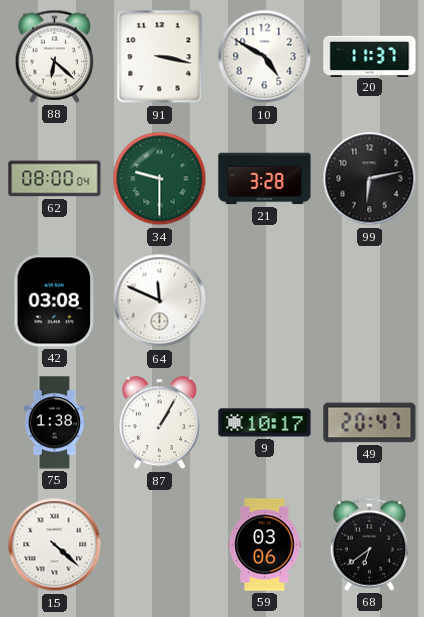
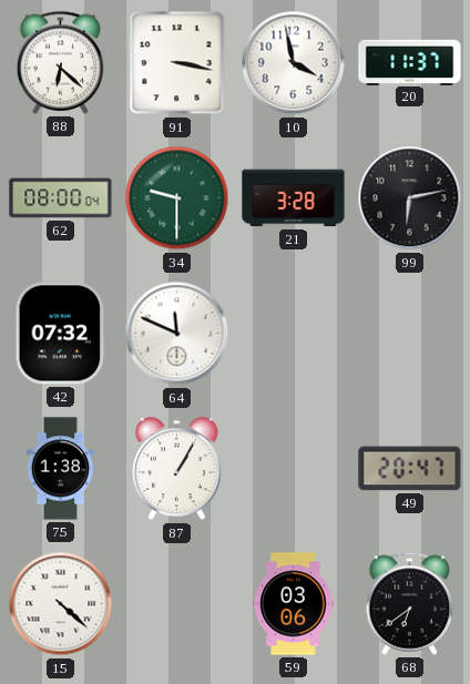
10: 4:50 -> 3:58 (294, 63)
42: 03:08 -> 07:32 (61, 334)
9: 10:17 -> none (265, 423)
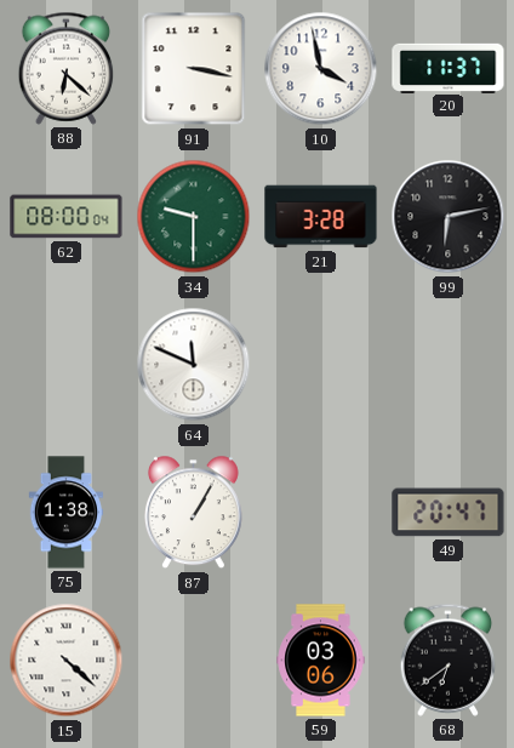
42: 07:32 -> none (61, 334)
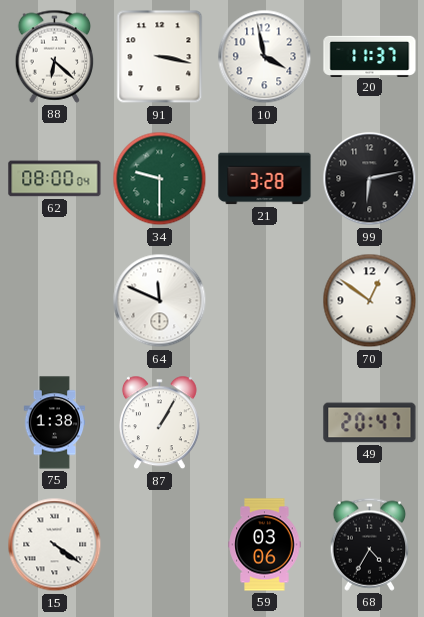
70: none -> 12:51 (370, 301)
15: 4:22 -> 4:21 (55, 545)
68: 6:39 -> 4:35 (370, 544)
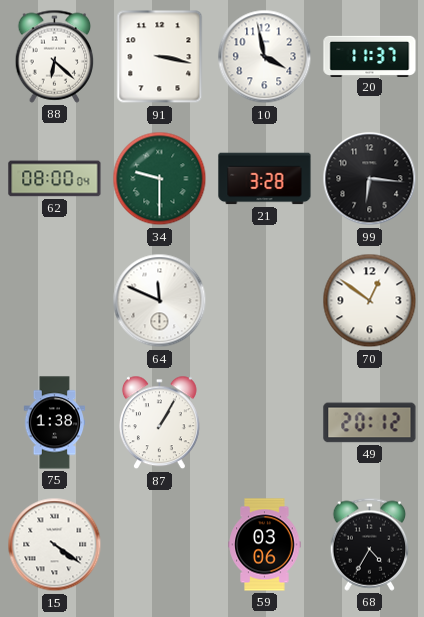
99: 6:13 -> 6:16 (370, 179)
49: 20:47 -> 20:12 (370, 423)
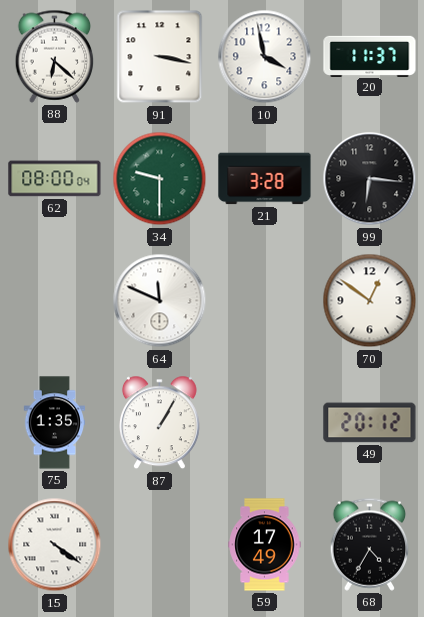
75: 1:38 -> 1:35 (55, 423)
59: 03:06 -> 17:49 (265, 545)
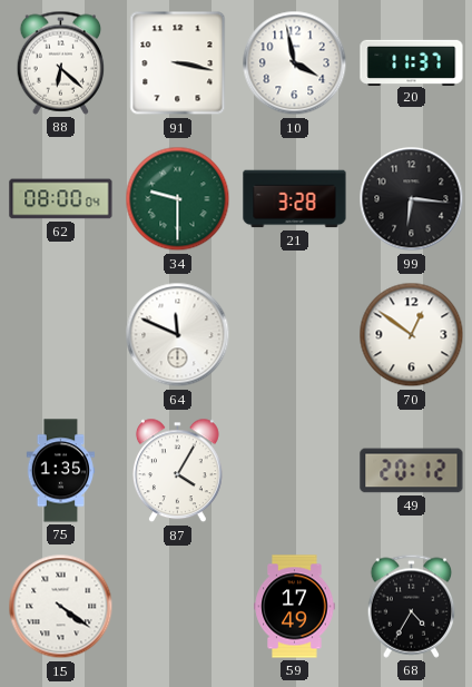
87: 1:05 -> 4:05 (177, 471)
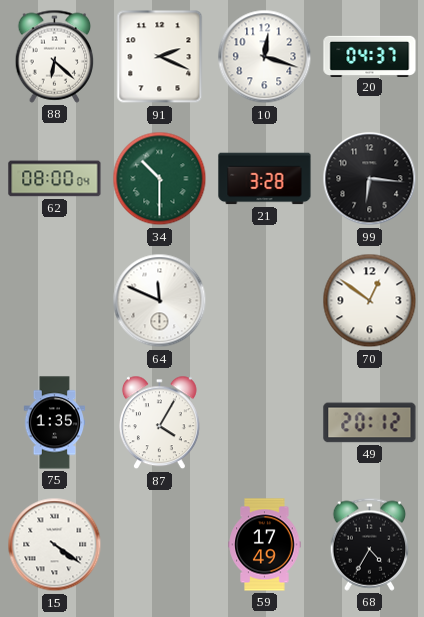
91: 3:17 -> 2:19 (160, 57)
10: 3:58 -> 12:18 (265, 57)
20: 11:37 -> 04:37 (370, 56)
34: 9:30 -> 10:30 (160, 179)
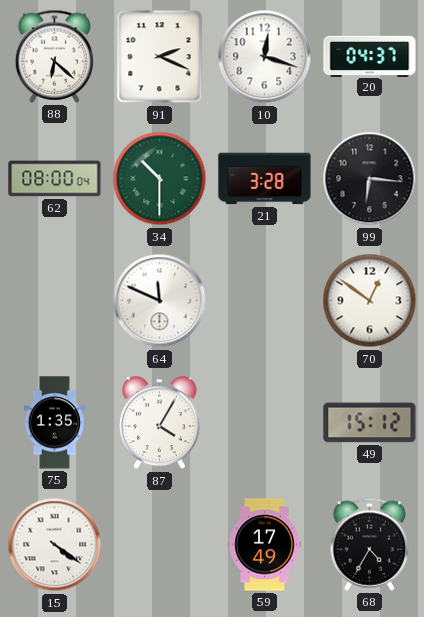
49: 20:12 -> 15:12 (370, 423)
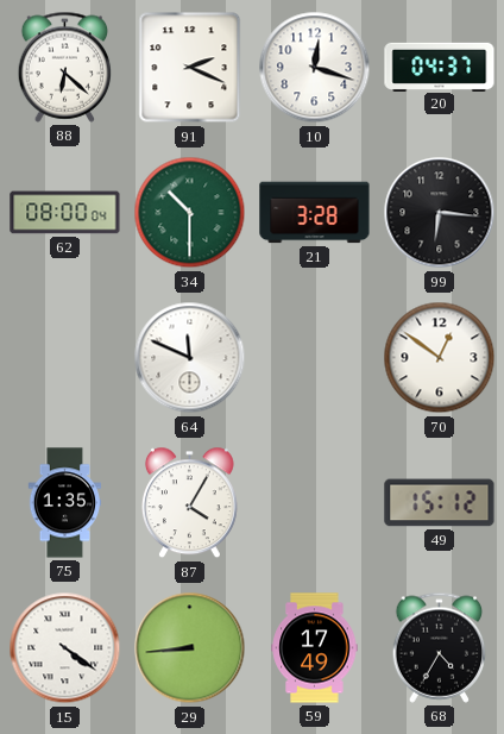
29: none -> 8:44 (190, 648)
